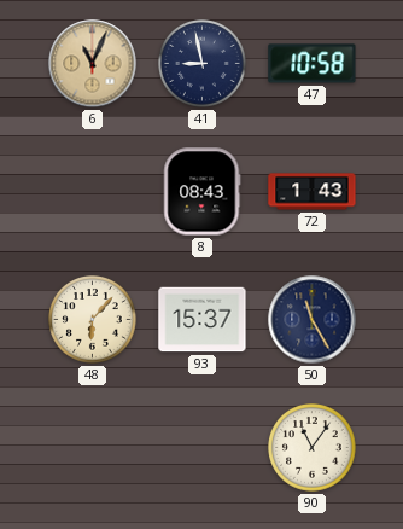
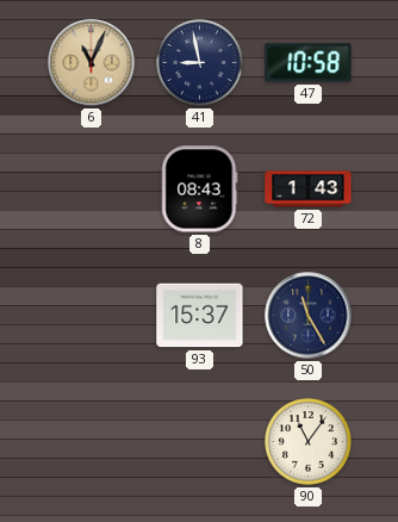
48: 6:07 -> none (93, 320)
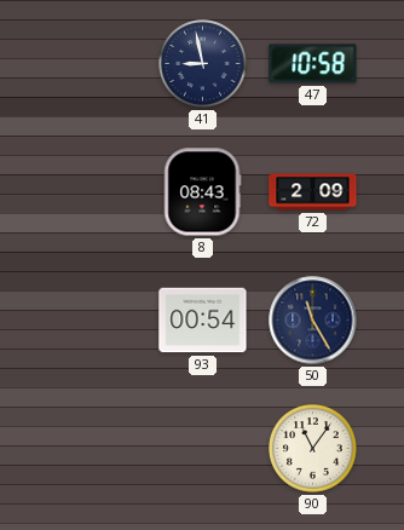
6: 11:04 -> none (92, 63)
72: 1:43 -> 2:09 (313, 192)
93: 15:37 -> 00:54 (203, 321)
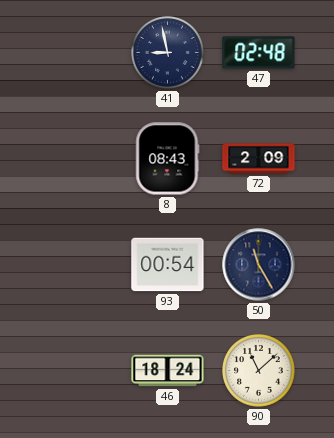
47: 10:58 -> 02:48 (259, 53)
46: none -> 18:24 (168, 371)
90: 11:06 -> 11:08 (259, 371)
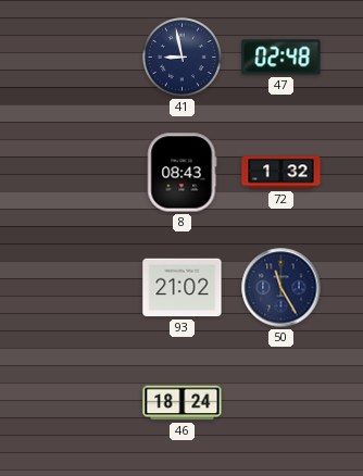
72: 2:09 -> 1:32 (281, 173)
93: 00:54 -> 21:02 (183, 288)
90: 11:08 -> none (259, 371)
